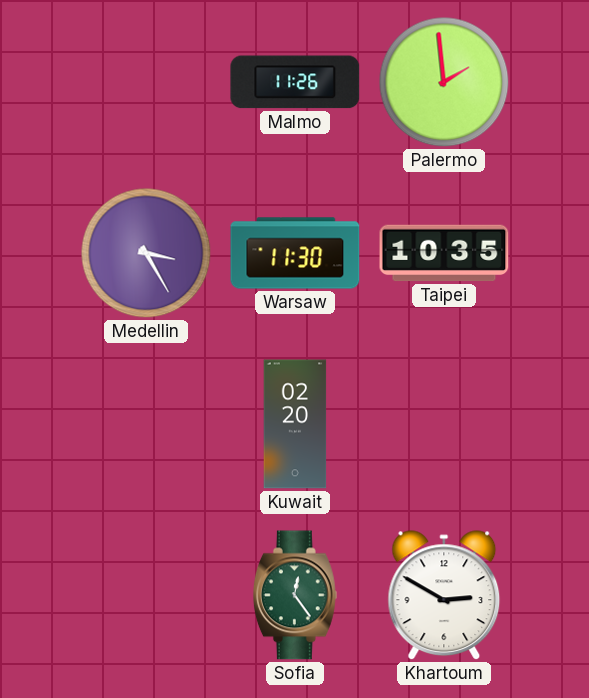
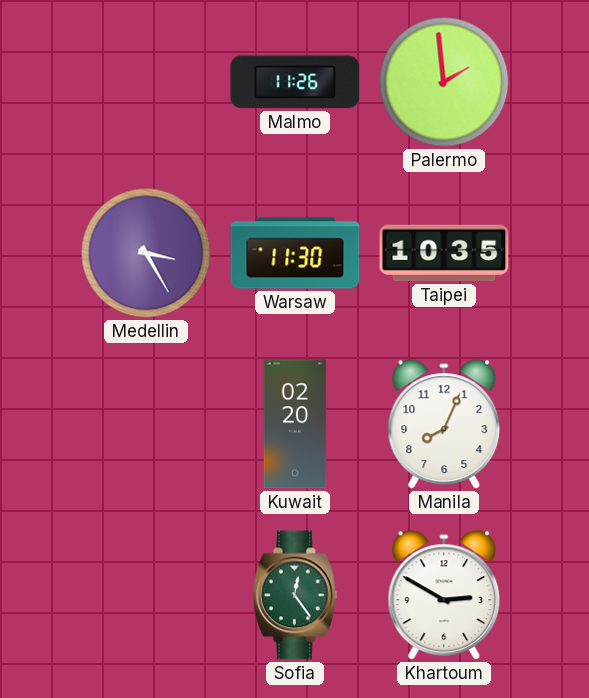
Manila: none -> 8:04 (444, 425)
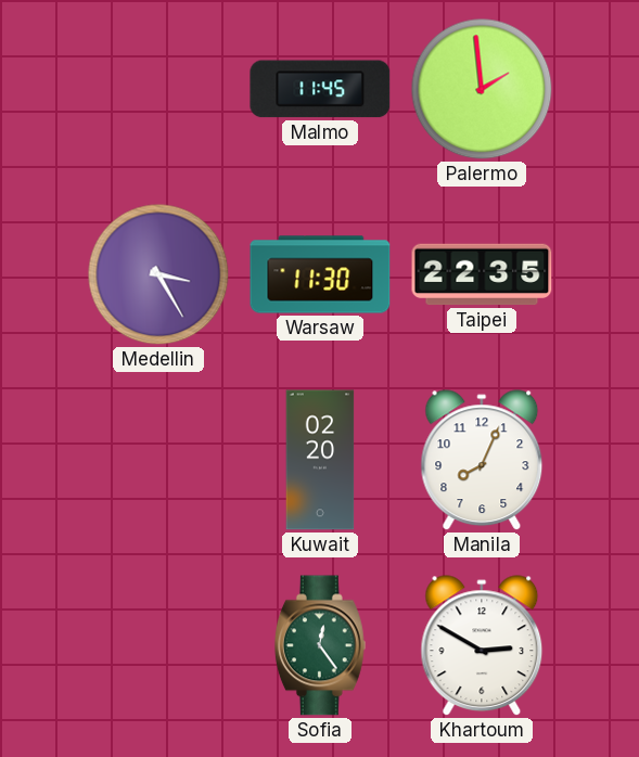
Malmo: 11:26 -> 11:45 (320, 89)
Taipei: 10:35 -> 22:35 (482, 274)
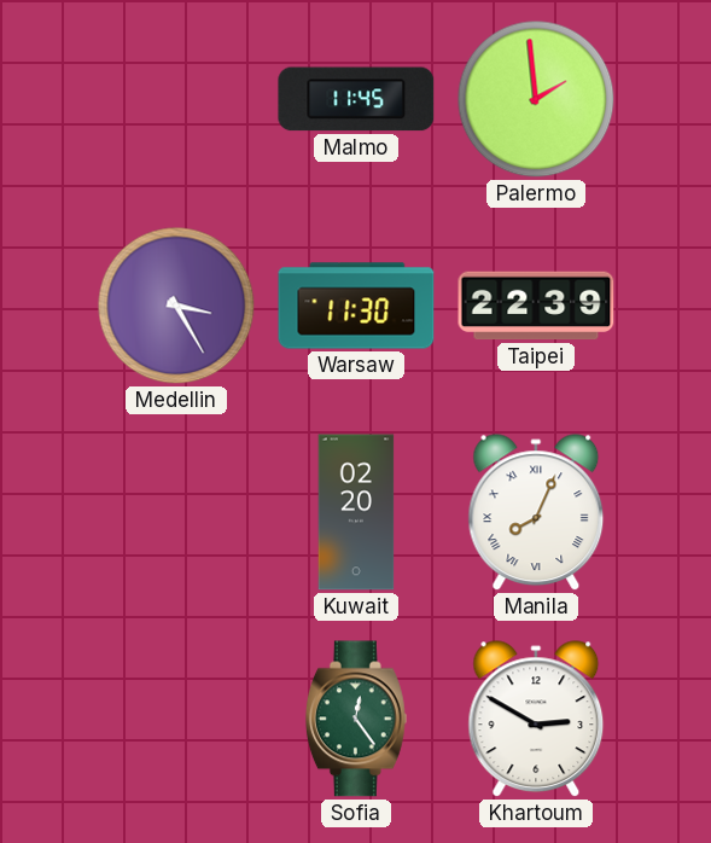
Taipei: 22:35 -> 22:39 (536, 306)
Manila numerals: Arabic -> Roman (536, 513)
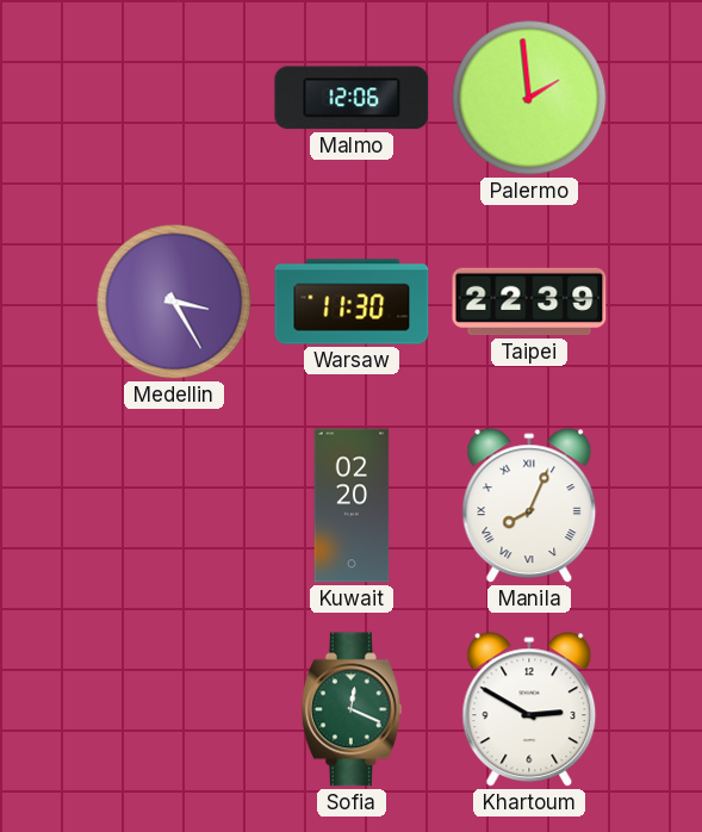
Malmo: 11:45 -> 12:06 (352, 98)
Sofia: 12:24 -> 12:19 (352, 709)
